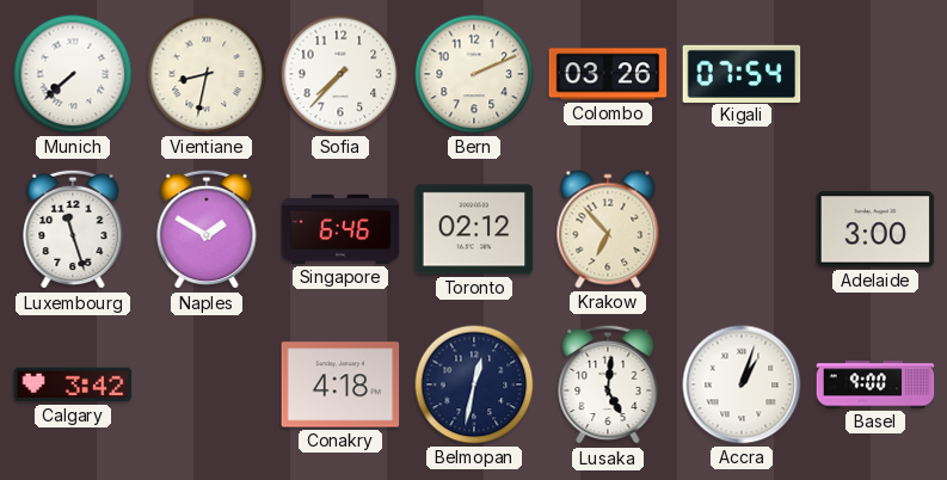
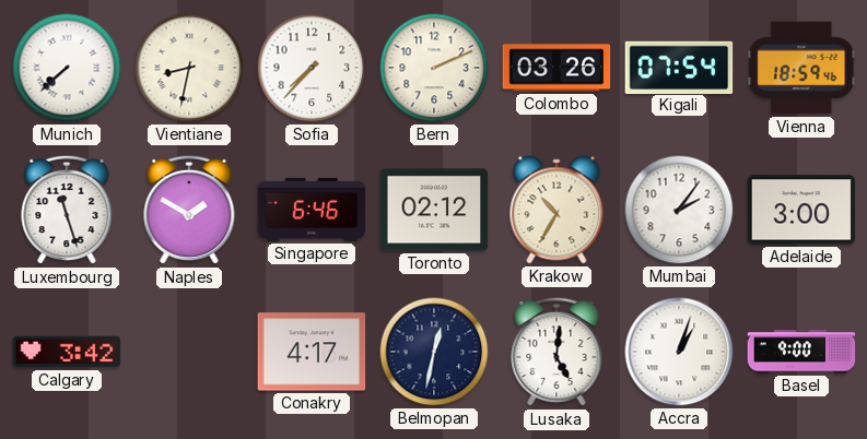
Vienna: none -> 18:59 (801, 68)
Krakow: 6:53 -> 10:35 (556, 210)
Mumbai: none -> 2:06 (679, 210)
Conakry: 4:18 -> 4:17 (312, 352)
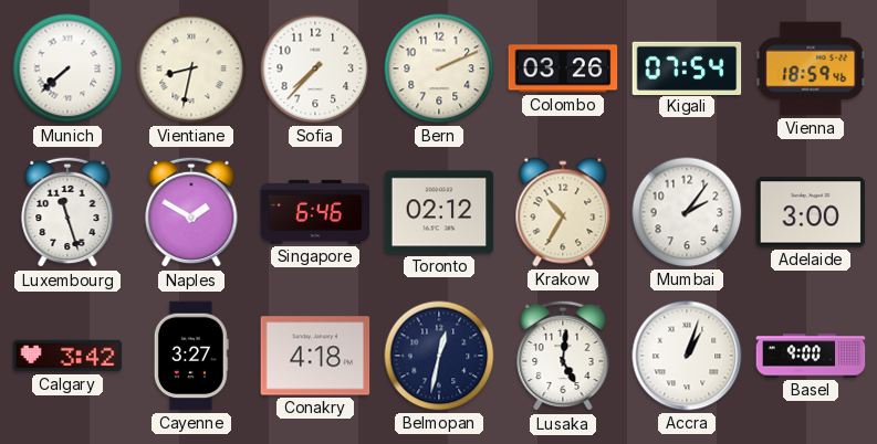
Cayenne: none -> 3:27 (191, 356)
Conakry: 4:17 -> 4:18 (315, 356)
